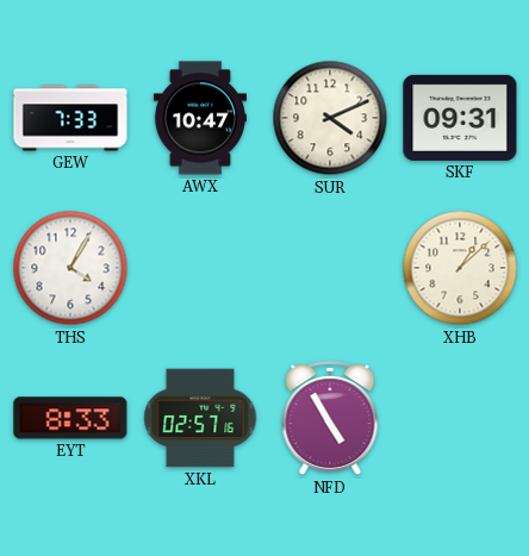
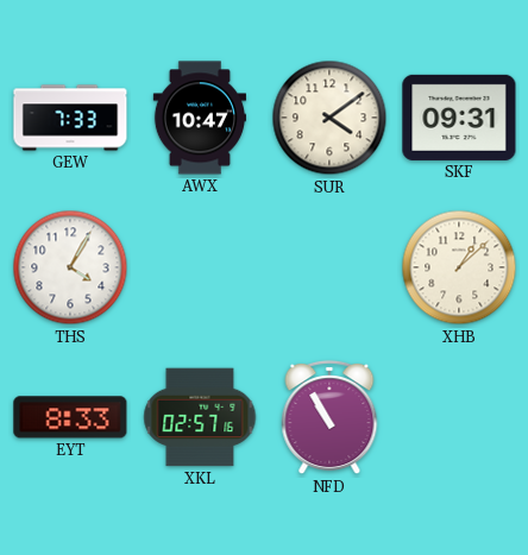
SUR: 4:11 -> 4:09 (329, 118)
NFD: 4:55 -> 10:55 (329, 417)
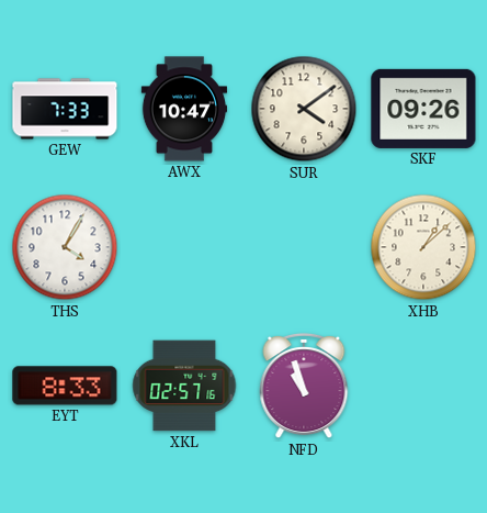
SKF: 09:31 -> 09:26 (423, 109)
NFD: 10:55 -> 10:57 (304, 386)
